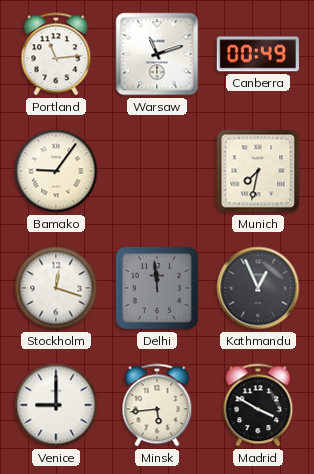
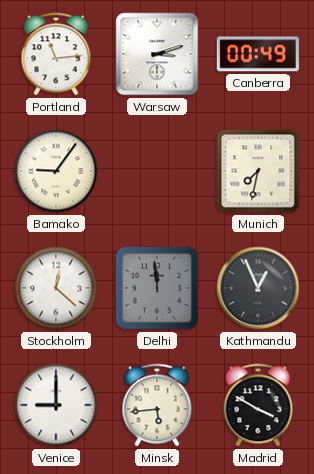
Warsaw: 11:12 -> 3:12 (157, 54)
Stockholm: 12:18 -> 12:22 (56, 288)
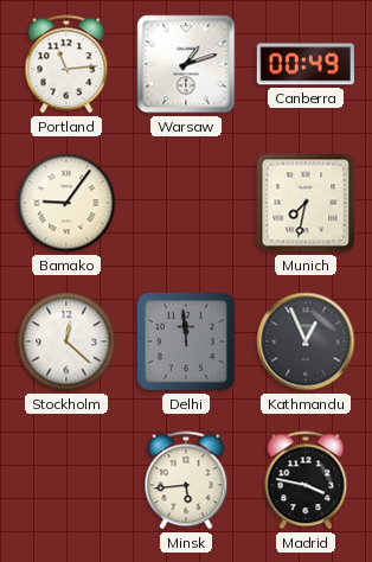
Warsaw: 3:12 -> 1:12 (186, 64)
Venice: 9:00 -> none (56, 405)
Madrid: 3:50 -> 3:47 (306, 480)
